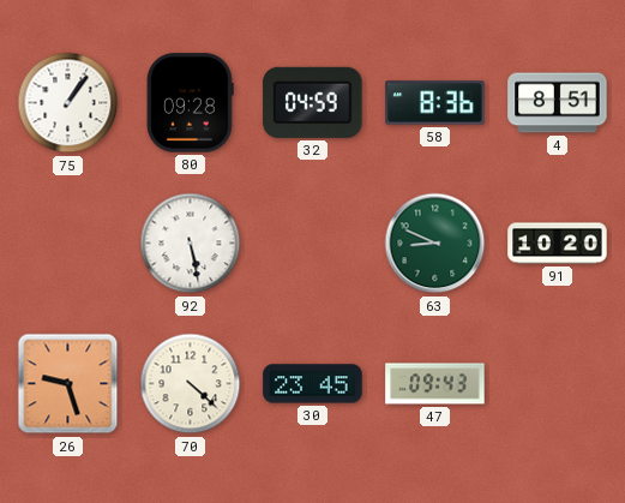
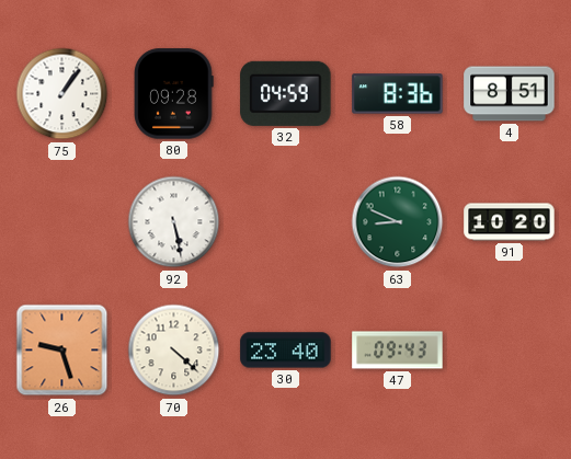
30: 23:45 -> 23:40 (286, 351)
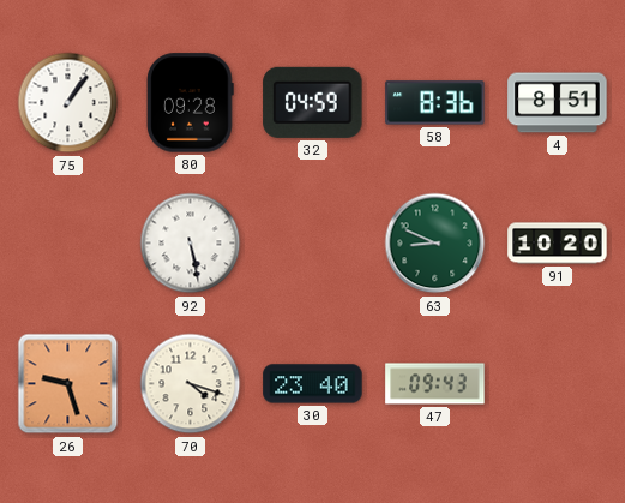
70: 4:22 -> 4:18 (191, 384)
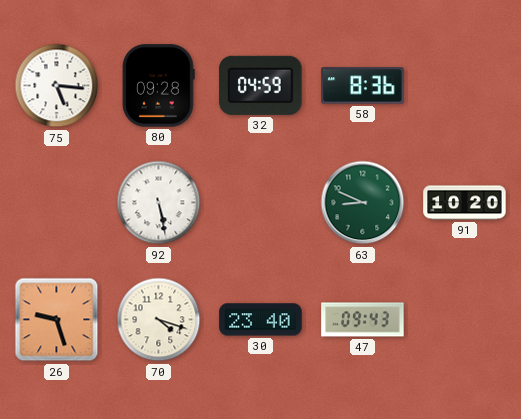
75: 1:06 -> 5:16 (57, 86)
4: 8:51 -> none (558, 103)
